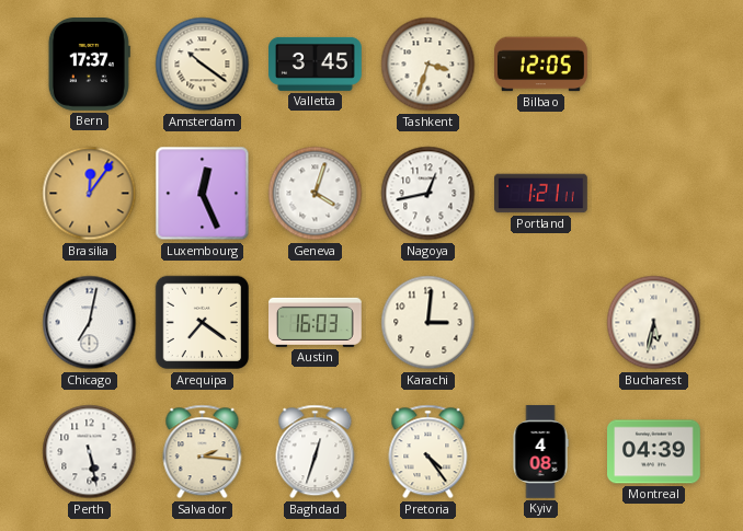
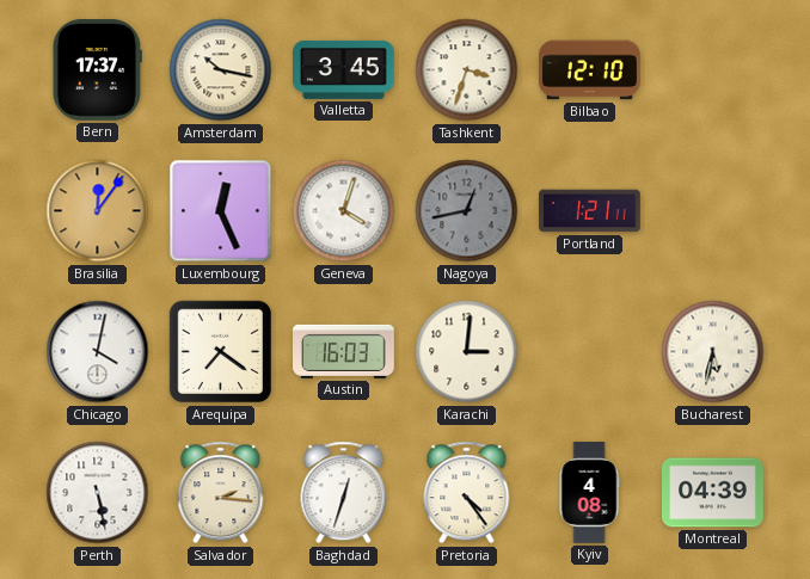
Amsterdam: 10:21 -> 10:17 (221, 70)
Bilbao: 12:05 -> 12:10 (590, 70)
Nagoya dial: white -> grey (467, 211)
Chicago: 7:02 -> 4:02 (98, 352)
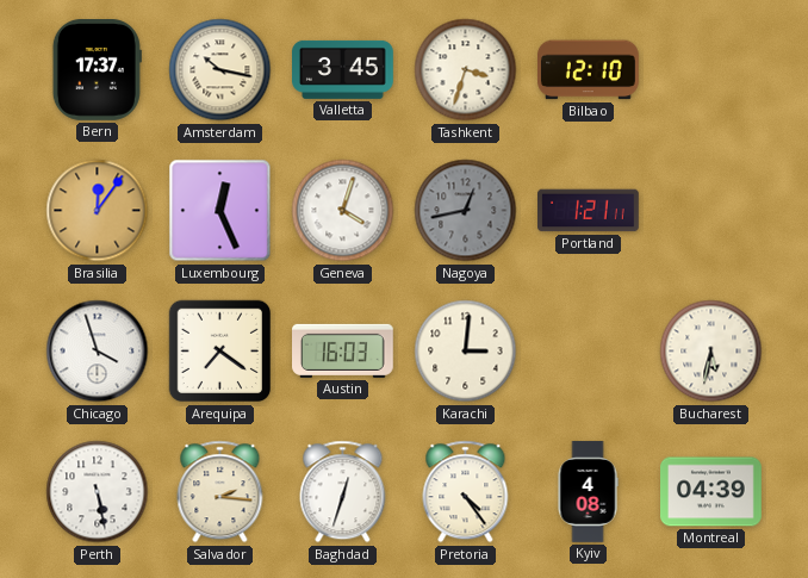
Chicago: 4:02 -> 3:57 (98, 352)
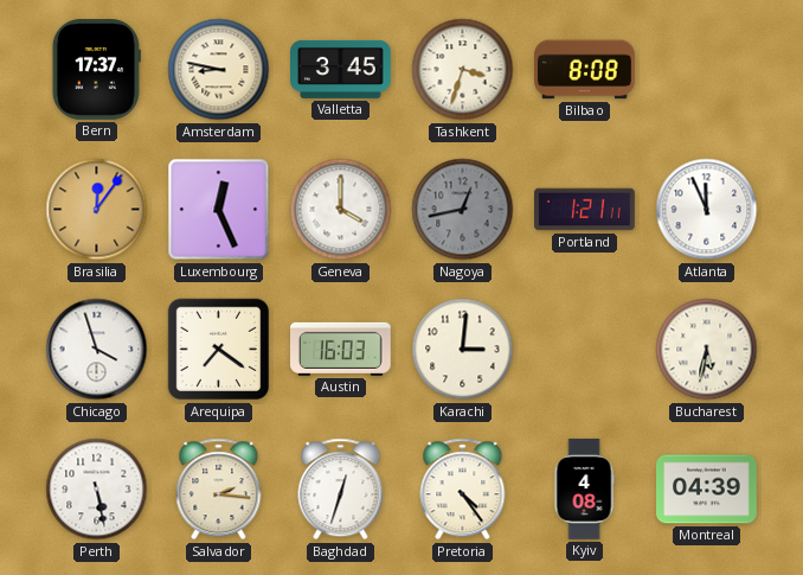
Amsterdam: 10:17 -> 8:47 (219, 70)
Bilbao: 12:10 -> 8:08 (585, 70)
Geneva: 4:03 -> 4:00 (341, 210)
Atlanta: none -> 11:56 (707, 210)
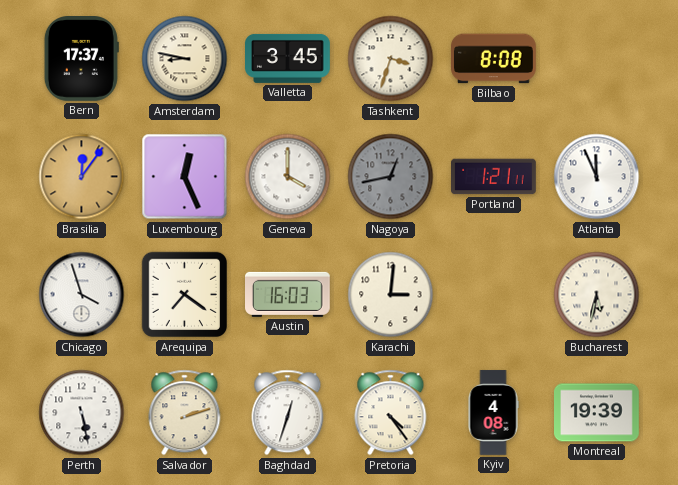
Salvador: 2:16 -> 2:12 (185, 413)
Montreal: 04:39 -> 19:39 (597, 413)
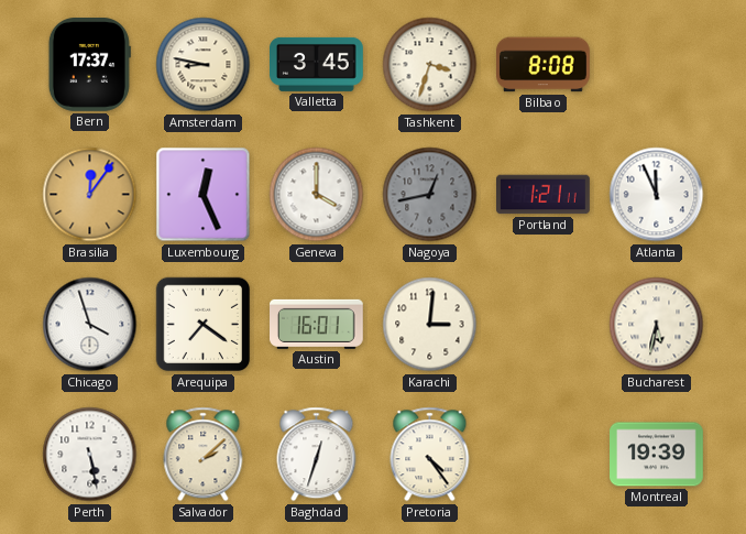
Austin: 16:03 -> 16:01 (317, 324)
Salvador: 2:12 -> 2:08 (204, 455)
Kyiv: 4:08 -> none (493, 413)
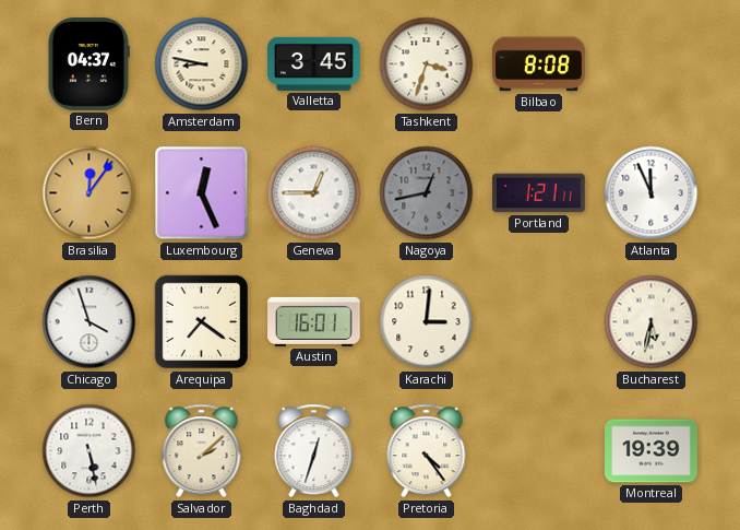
Bern: 17:37 -> 04:37 (88, 64)
Geneva: 4:00 -> 12:45 (314, 193)
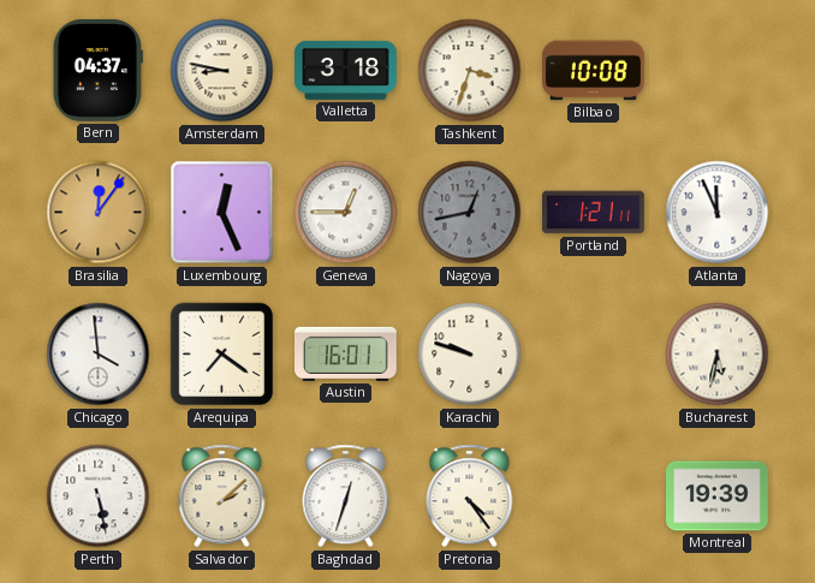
Valletta: 3:45 -> 3:18 (346, 70)
Bilbao: 8:08 -> 10:08 (594, 71)
Chicago: 3:57 -> 3:59 (99, 355)
Karachi: 3:01 -> 9:48 (470, 355)
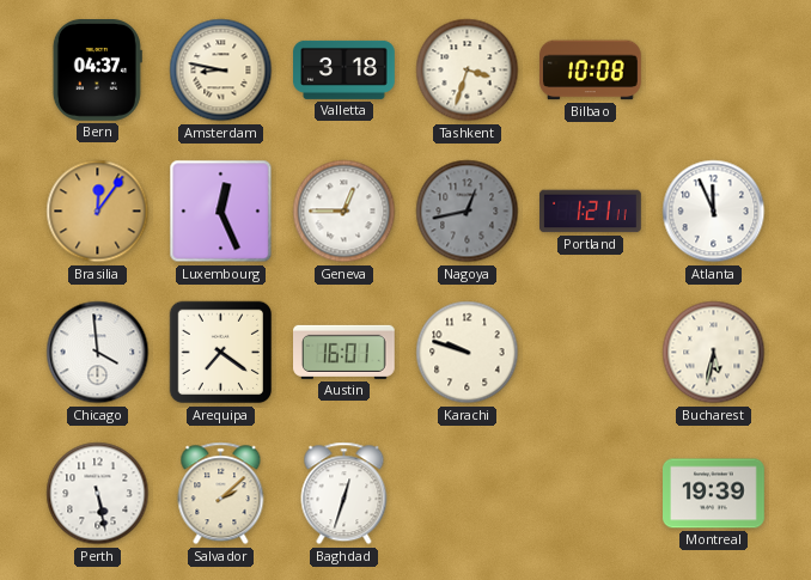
Pretoria: 4:24 -> none (470, 496)
